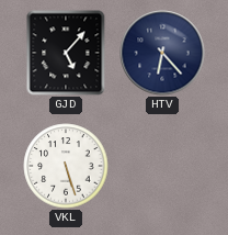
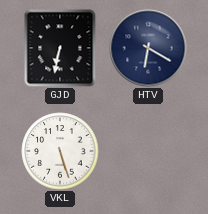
GJD: 5:07 -> 6:32 (60, 48)
HTV: 6:23 -> 6:20 (148, 48)
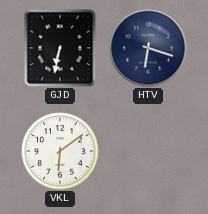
HTV: 6:20 -> 6:18 (148, 48)
VKL: 5:27 -> 6:09 (60, 151)
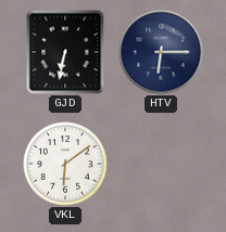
HTV: 6:18 -> 6:15 (161, 52)
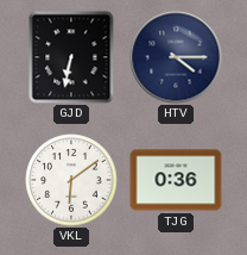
HTV: 6:15 -> 4:15 (176, 57)
TJG: none -> 0:36 (176, 180)
